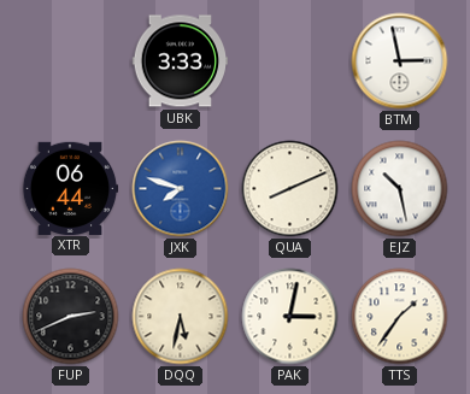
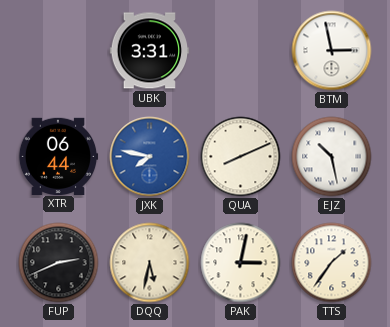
UBK: 3:33 -> 3:31 (150, 51)
JXK: 7:48 -> 7:47 (150, 157)
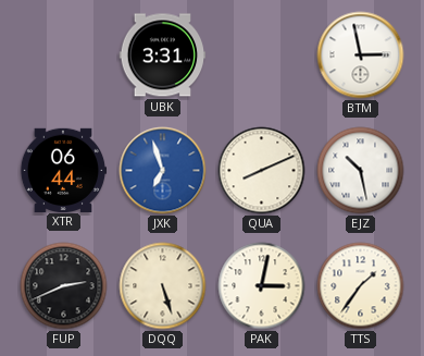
JXK: 7:47 -> 6:57 (163, 171)
DQQ: 5:32 -> 5:27 (163, 286)
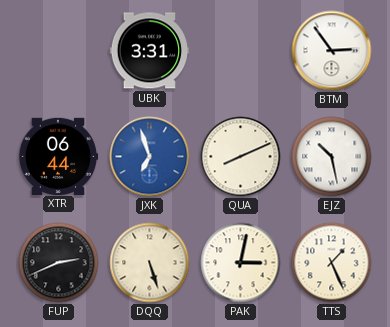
BTM: 2:58 -> 2:54 (332, 51)
TTS: 1:36 -> 1:26 (332, 263)
